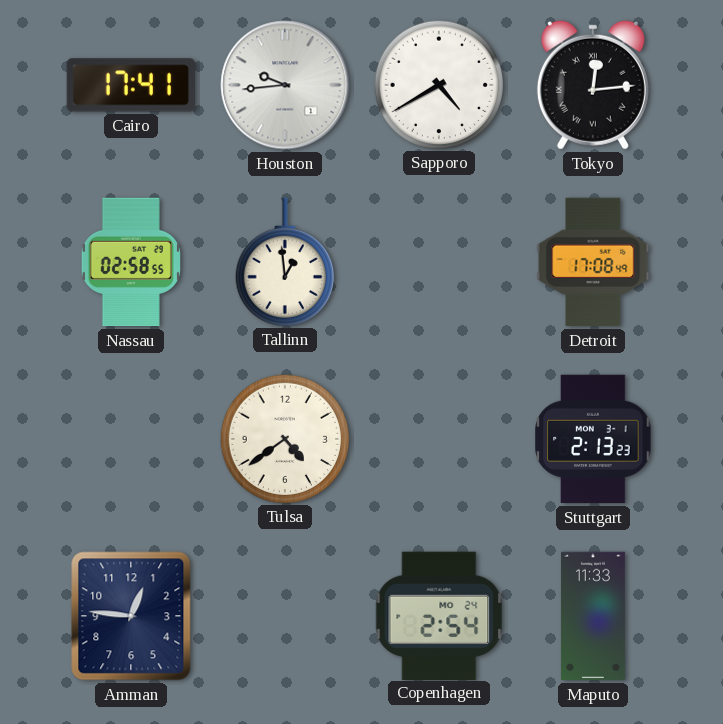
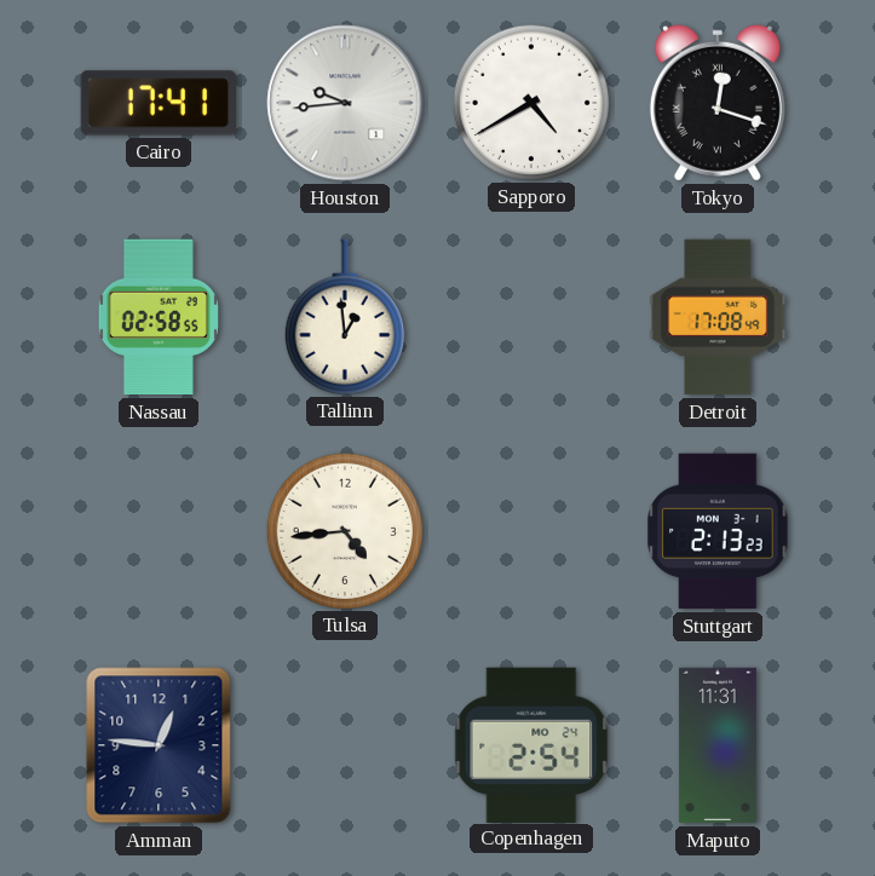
Tokyo: 12:14 -> 12:18 (718, 103)
Tulsa: 4:39 -> 4:44 (344, 530)
Maputo: 11:33 -> 11:31 (718, 745)
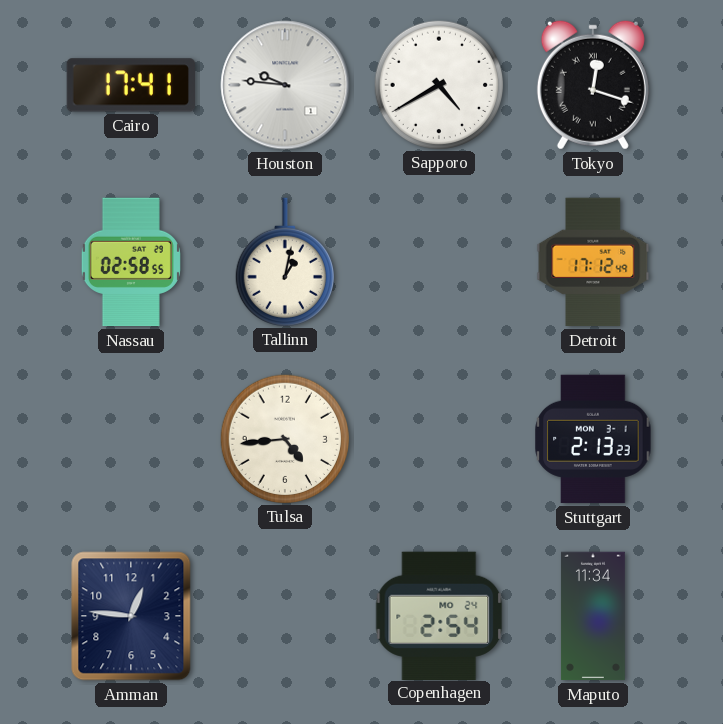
Houston: 9:44 -> 9:46 (285, 85)
Tallinn: 12:59 -> 1:02 (285, 262)
Detroit: 17:08 -> 17:12 (593, 262)
Maputo: 11:31 -> 11:34 (593, 616)
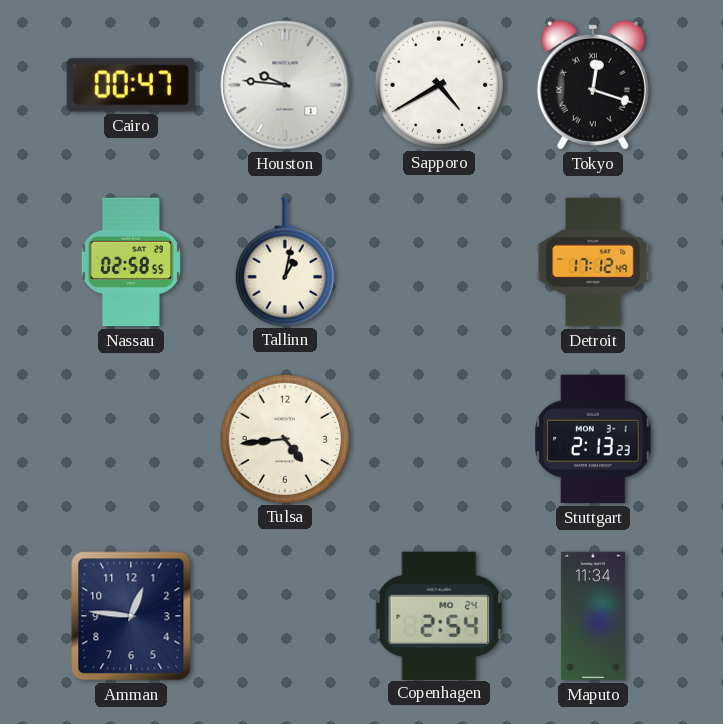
Cairo: 17:41 -> 00:47 (130, 85)
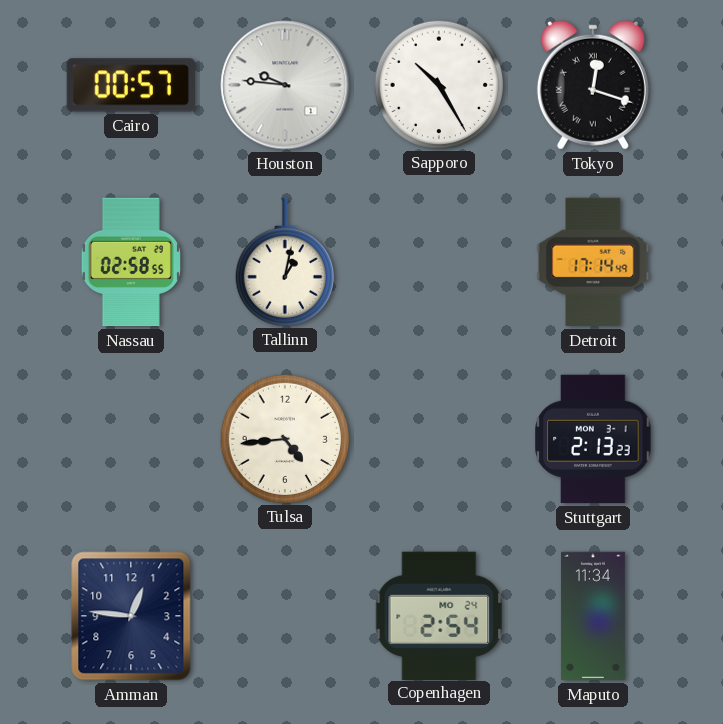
Cairo: 00:47 -> 00:57 (130, 85)
Sapporo: 4:40 -> 10:25 (438, 84)
Detroit: 17:12 -> 17:14 (593, 262)
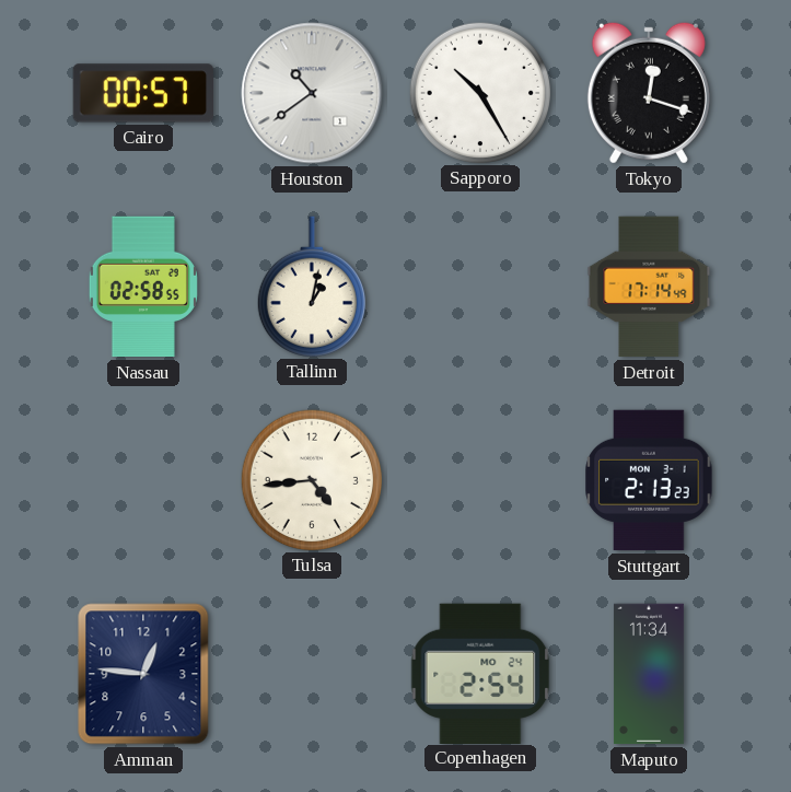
Houston: 9:46 -> 10:39 (312, 93)
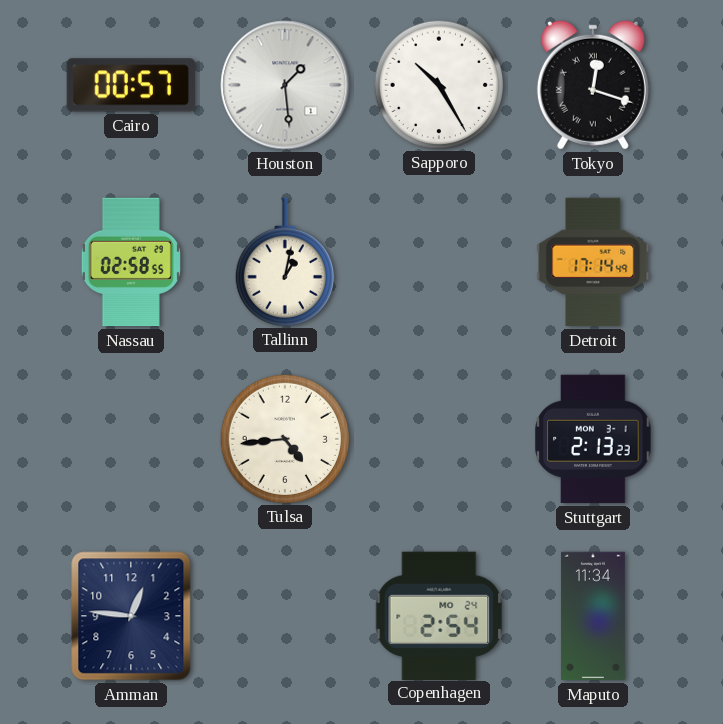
Houston: 10:39 -> 1:29 (285, 85)
